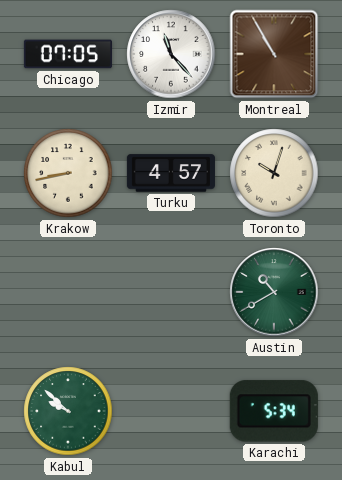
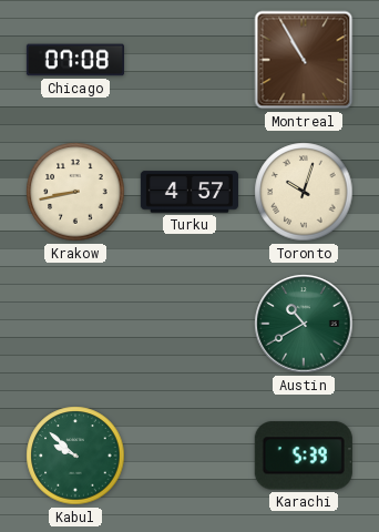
Chicago: 07:05 -> 07:08 (75, 60)
Izmir: 11:23 -> none (171, 54)
Karachi: 5:34 -> 5:39 (304, 456)
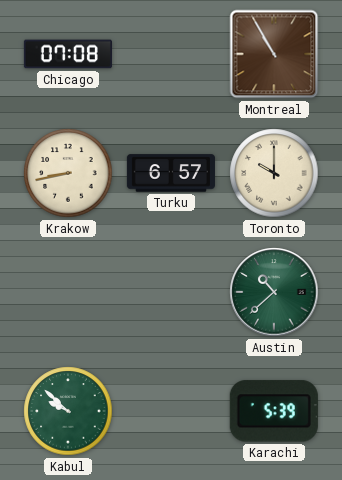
Turku: 4:57 -> 6:57 (171, 173)
Toronto: 10:03 -> 10:00 (274, 173)
Austin: 10:40 -> 10:38 (274, 292)
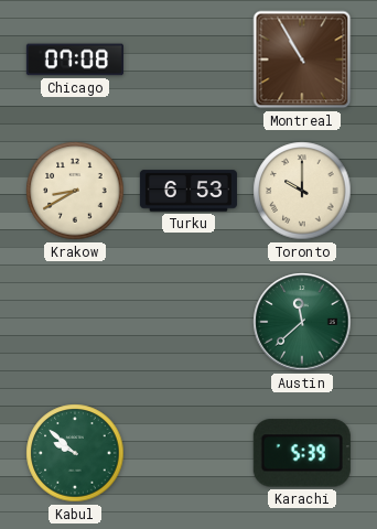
Krakow: 8:43 -> 8:40 (75, 191)
Turku: 6:57 -> 6:53 (188, 191)
Austin: 10:38 -> 11:38 (302, 322)
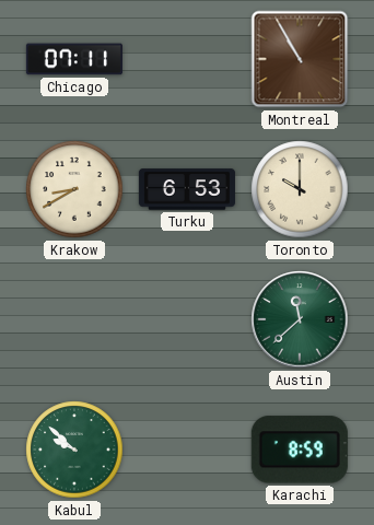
Chicago: 07:08 -> 07:11 (74, 59)
Karachi: 5:39 -> 8:59 (300, 450)
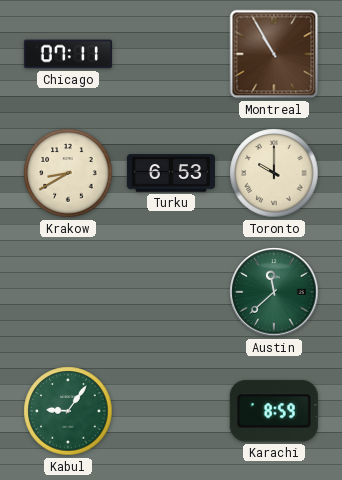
Kabul: 9:52 -> 9:06 (68, 411)
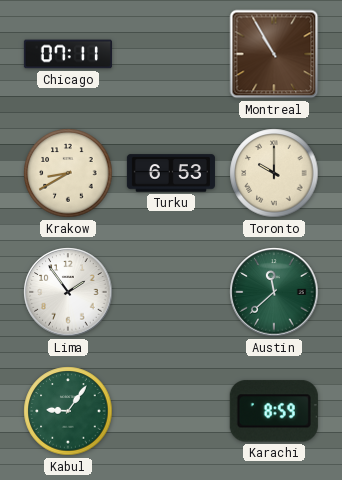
Lima: none -> 1:54 (68, 292)
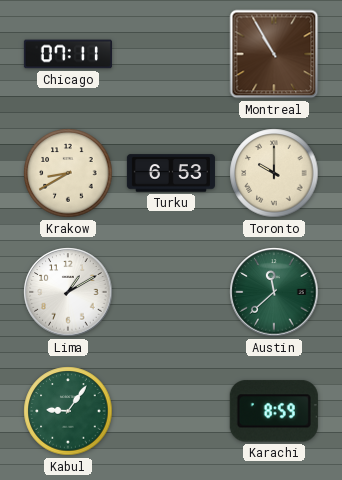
Lima: 1:54 -> 1:10 (68, 292)
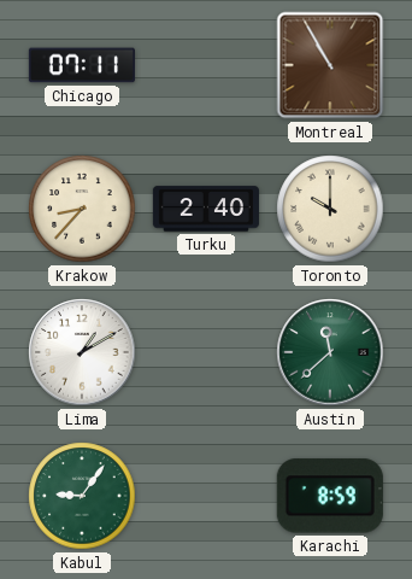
Krakow: 8:40 -> 8:37 (82, 209)
Turku: 6:53 -> 2:40 (206, 209)
